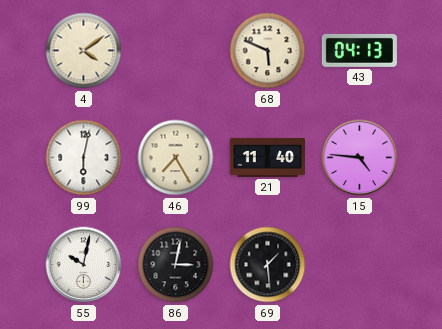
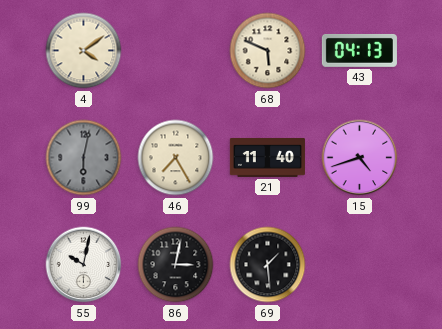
99 dial: white -> grey (84, 158)
15: 4:46 -> 4:42 (360, 158)
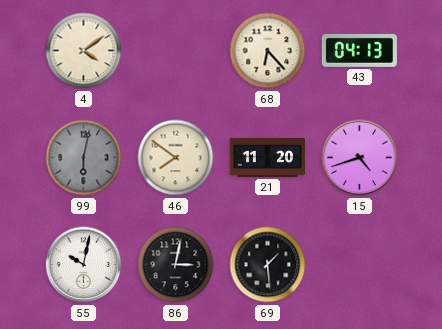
68: 5:49 -> 6:23 (268, 51)
46: 7:25 -> 7:51 (176, 158)
21: 11:40 -> 11:20 (267, 157)
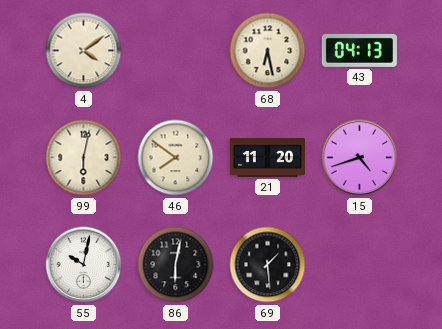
68: 6:23 -> 6:28 (268, 51)
99 dial: grey -> cream (84, 158)
86: 3:02 -> 6:02 (176, 265)
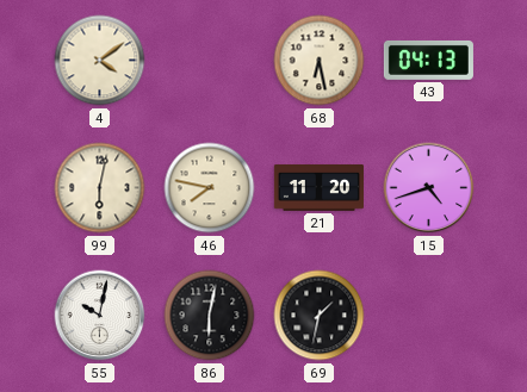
46: 7:51 -> 7:47 (210, 188)
69: 1:29 -> 1:32 (320, 316)
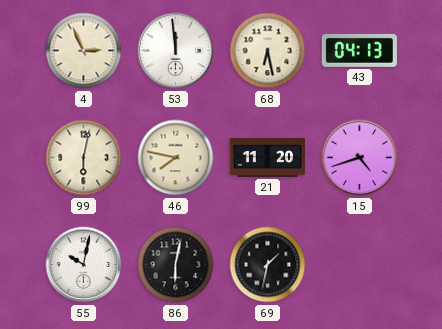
4: 4:09 -> 2:56 (84, 51)
53: none -> 11:59 (176, 51)
